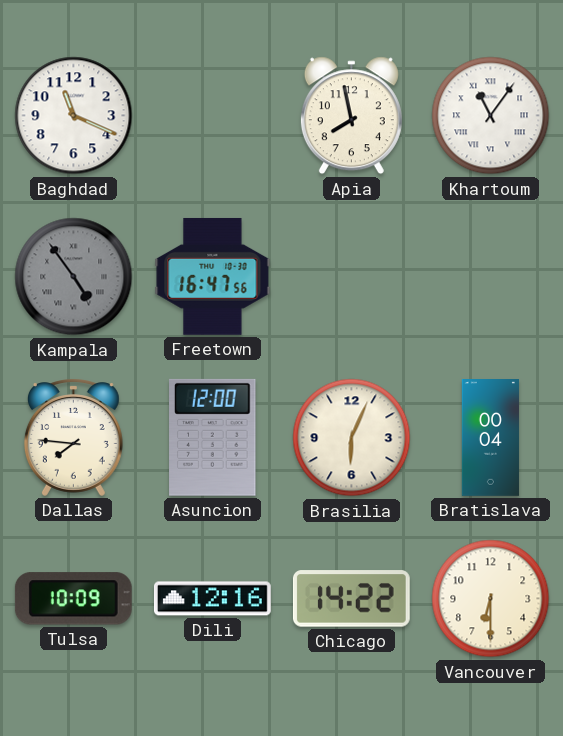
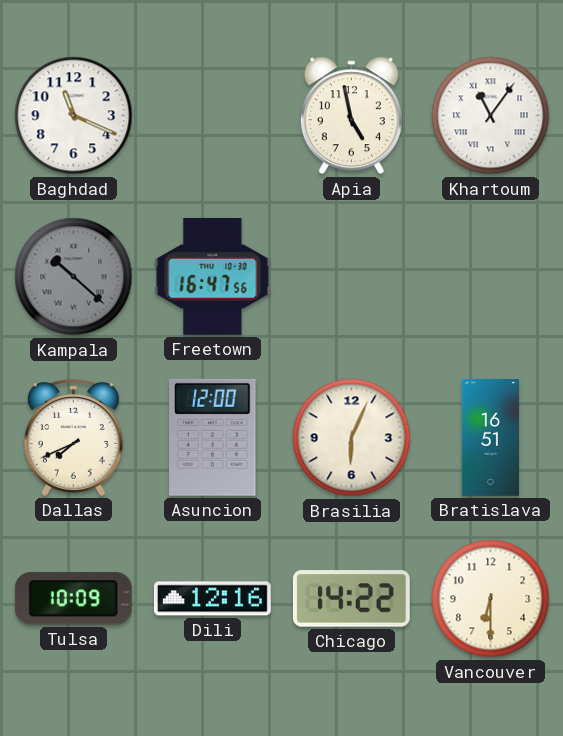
Apia: 7:58 -> 4:58 (351, 116)
Kampala: 4:54 -> 10:22 (74, 277)
Dallas: 7:46 -> 7:41 (73, 437)
Bratislava: 00:04 -> 16:51 (490, 438)
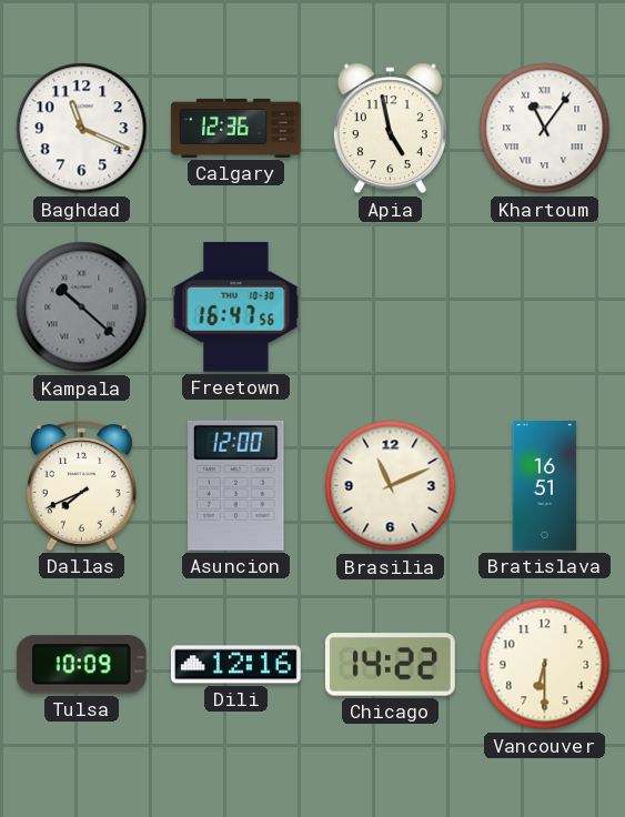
Calgary: none -> 12:36 (236, 128)
Brasilia: 6:04 -> 11:11 (391, 486)
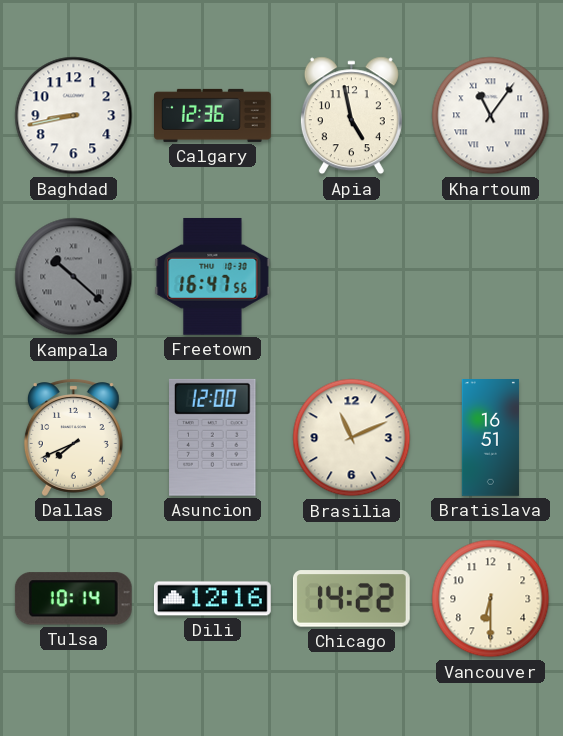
Baghdad: 11:19 -> 8:43 (74, 116)
Tulsa: 10:09 -> 10:14 (73, 599)
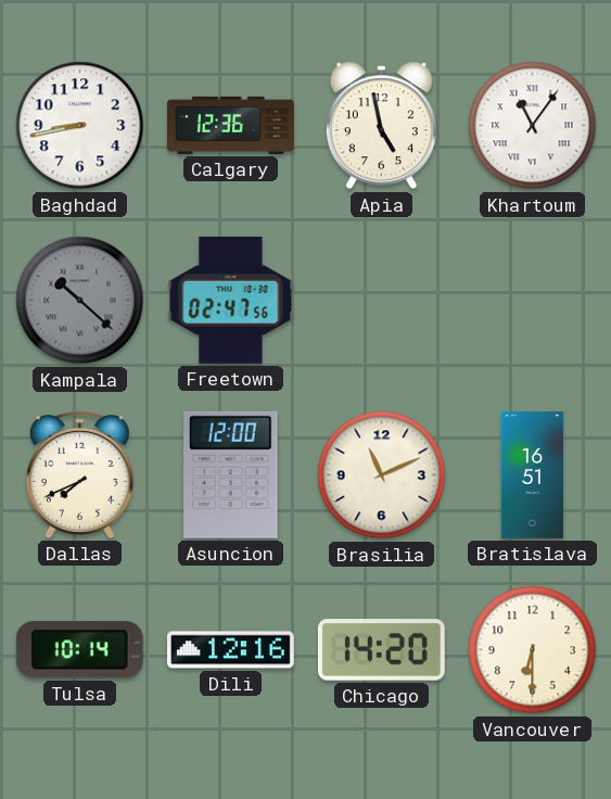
Freetown: 16:47 -> 02:47 (231, 300)
Chicago: 14:22 -> 14:20 (381, 650)
